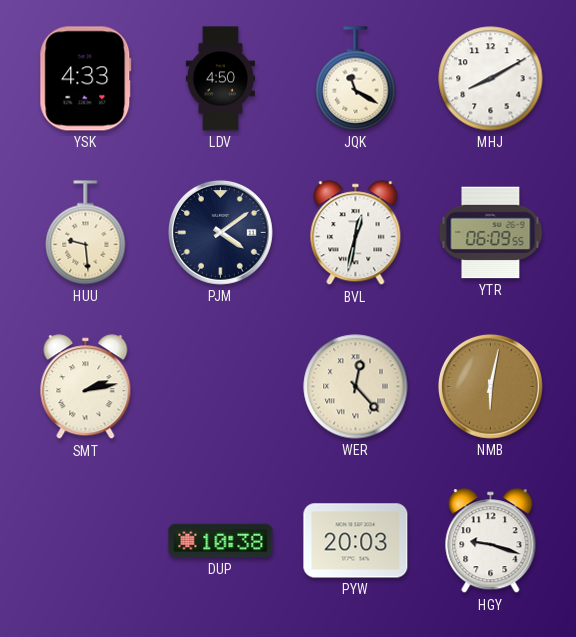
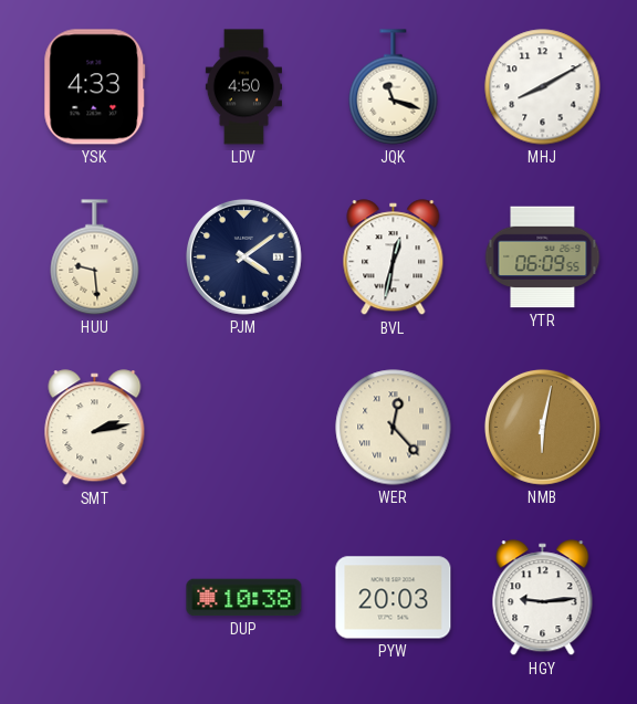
JQK: 11:20 -> 11:18 (394, 87)
HGY: 9:18 -> 9:14 (543, 598)
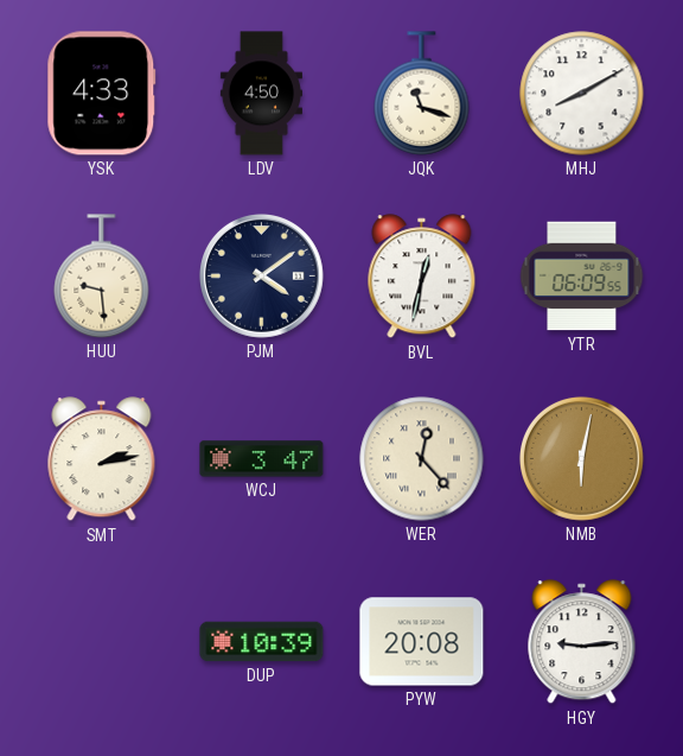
WCJ: none -> 3:47 (262, 459)
DUP: 10:38 -> 10:39 (262, 642)
PYW: 20:03 -> 20:08 (422, 642)
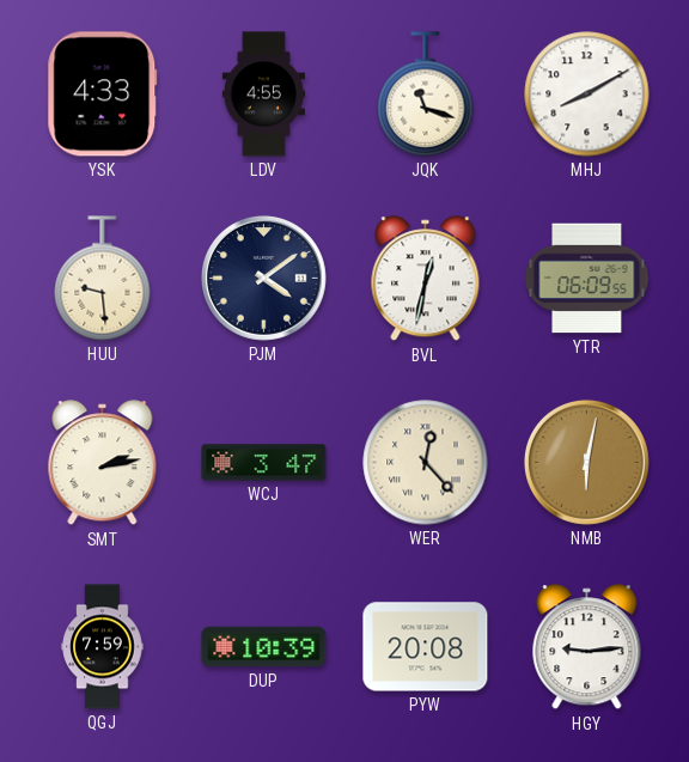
LDV: 4:50 -> 4:55 (263, 95)
QGJ: none -> 7:59 (103, 647)
